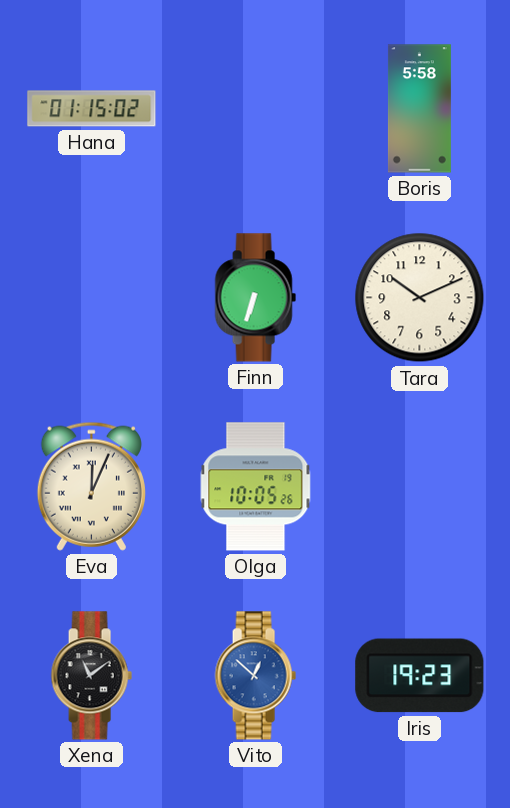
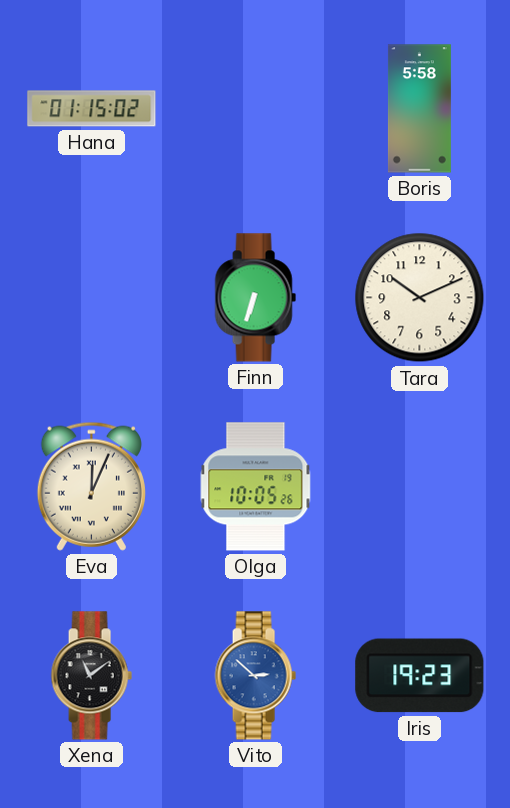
Vito: 12:52 -> 2:52 (255, 676)
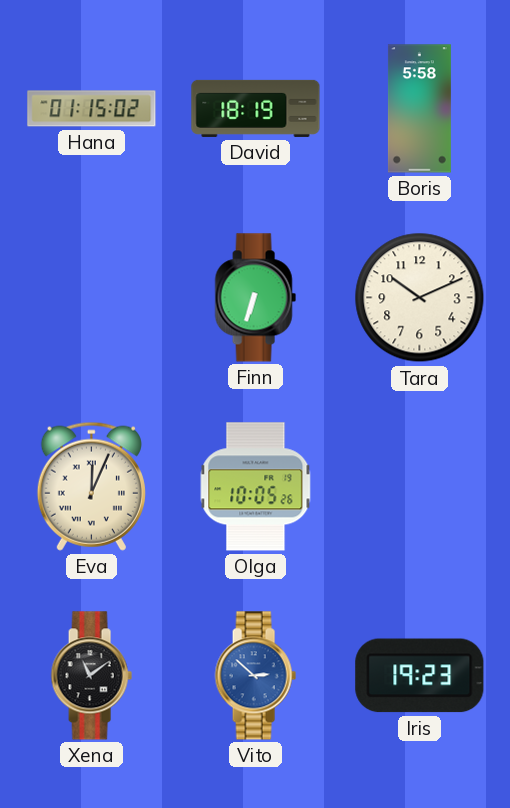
David: none -> 18:19 (256, 108)
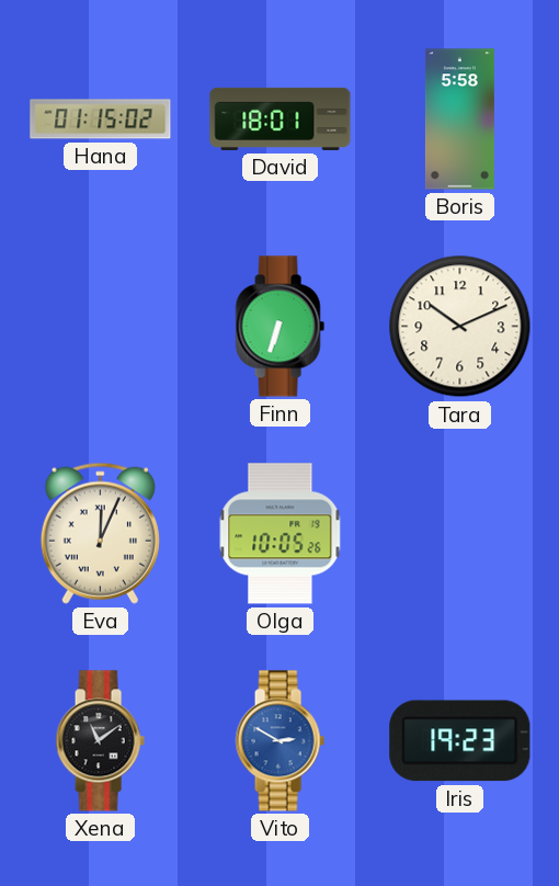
David: 18:19 -> 18:01 (281, 118)
Vito: 2:52 -> 2:50 (279, 741)
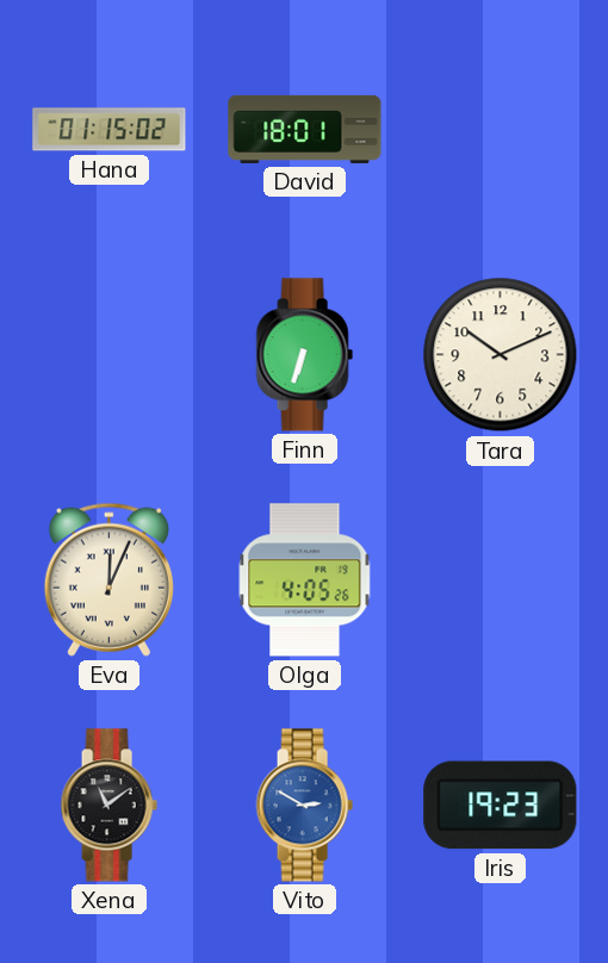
Boris: 5:58 -> none (459, 120)
Olga: 10:05 -> 4:05 (305, 580)
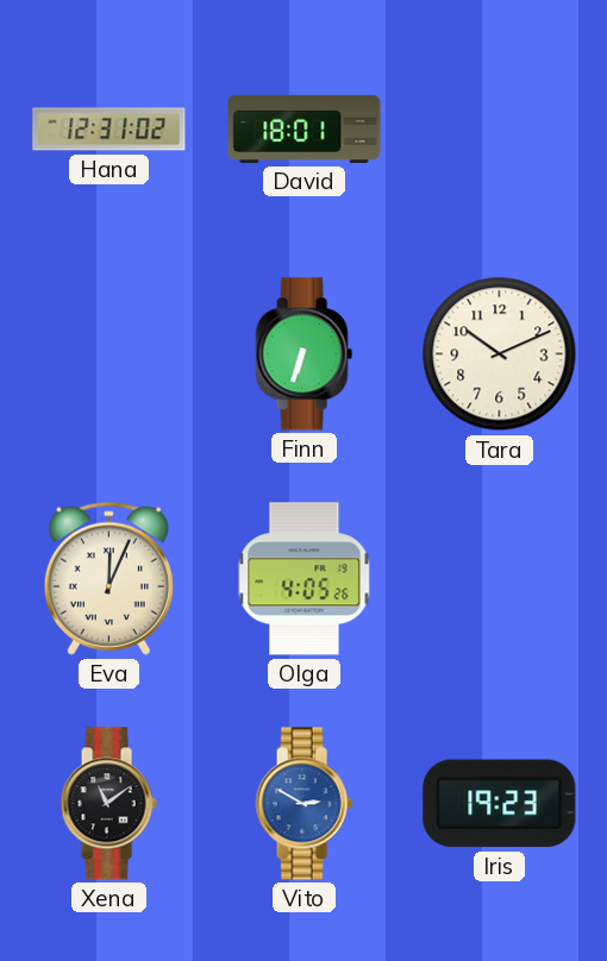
Hana: 01:15 -> 12:31 (109, 130)
